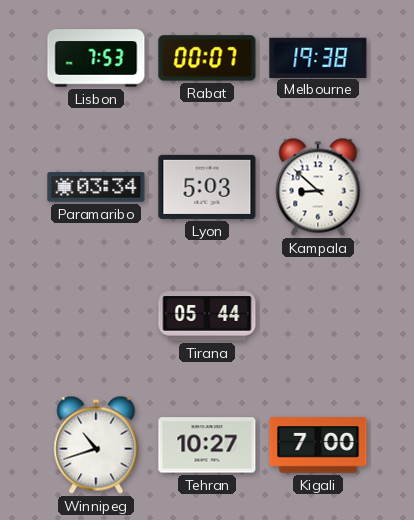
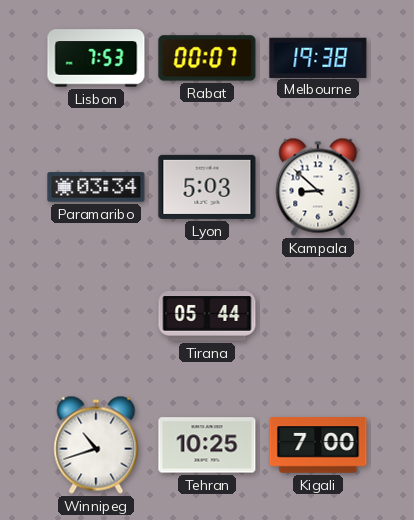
Tehran: 10:27 -> 10:25 (207, 445)
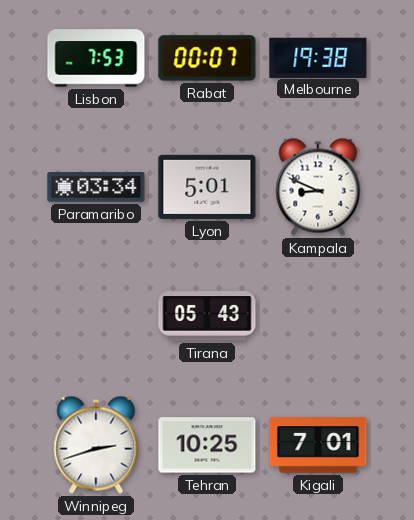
Lyon: 5:03 -> 5:01 (207, 187)
Kampala: 8:52 -> 8:49 (318, 187)
Tirana: 05:44 -> 05:43 (207, 316)
Winnipeg: 10:42 -> 2:42 (96, 445)
Kigali: 7:00 -> 7:01 (318, 445)
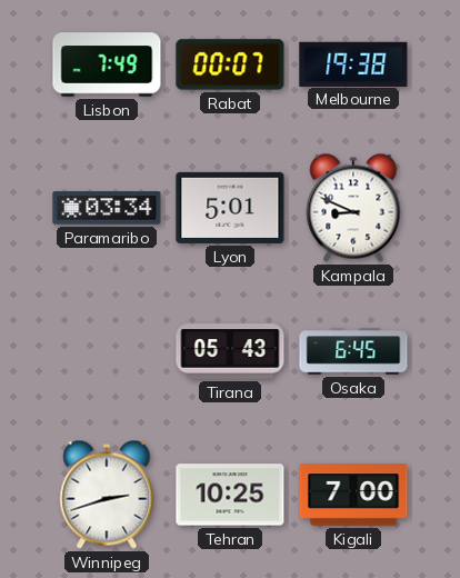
Lisbon: 7:53 -> 7:49 (107, 64)
Osaka: none -> 6:45 (353, 351)
Kigali: 7:01 -> 7:00 (353, 495)
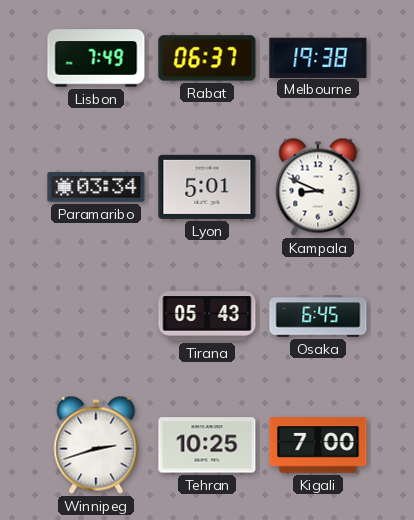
Rabat: 00:07 -> 06:37 (207, 58)
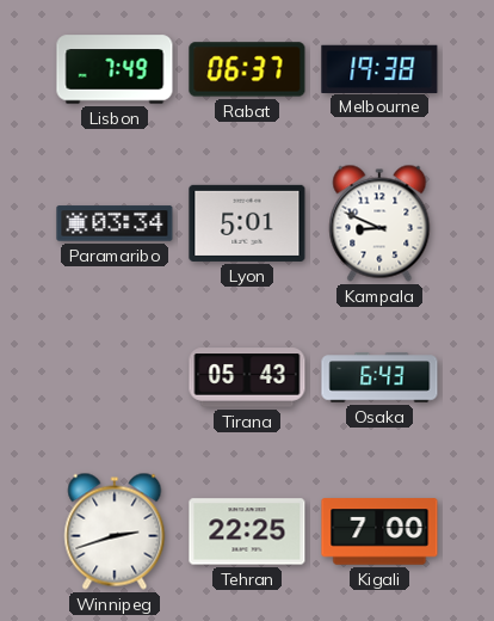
Osaka: 6:45 -> 6:43 (379, 377)
Tehran: 10:25 -> 22:25 (247, 531)
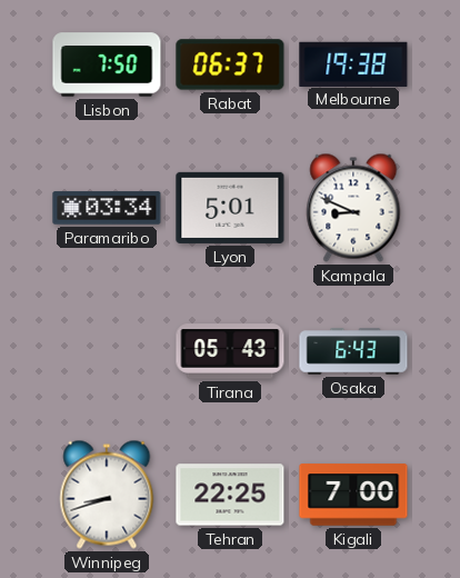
Lisbon: 7:49 -> 7:50 (107, 64)
Winnipeg: 2:42 -> 8:42 (107, 495)
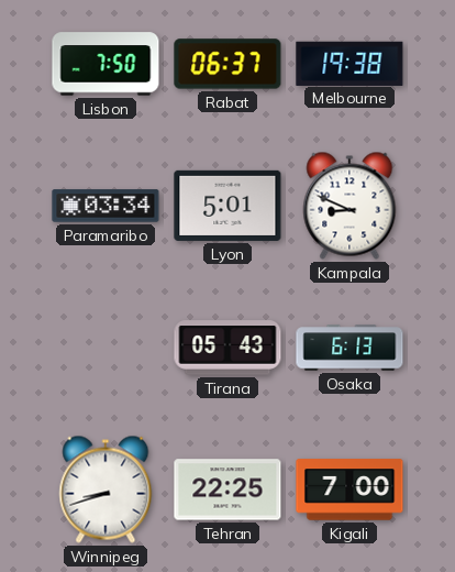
Osaka: 6:43 -> 6:13 (349, 348)
